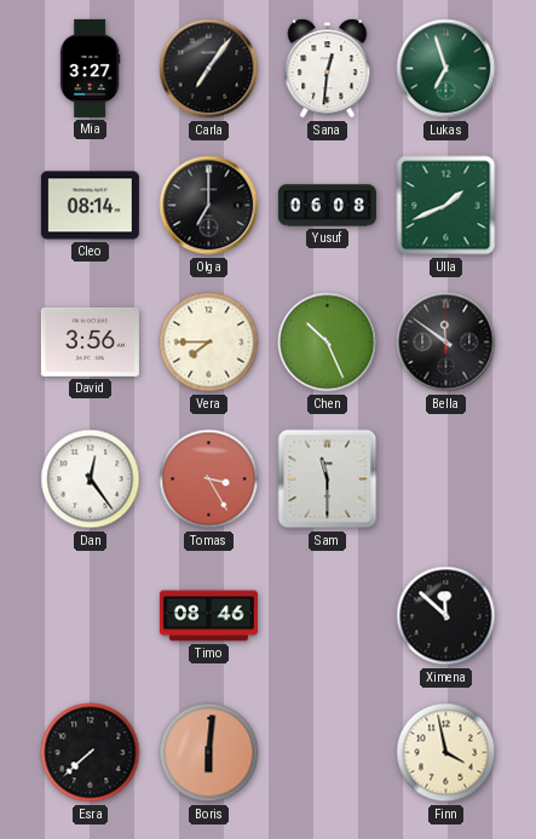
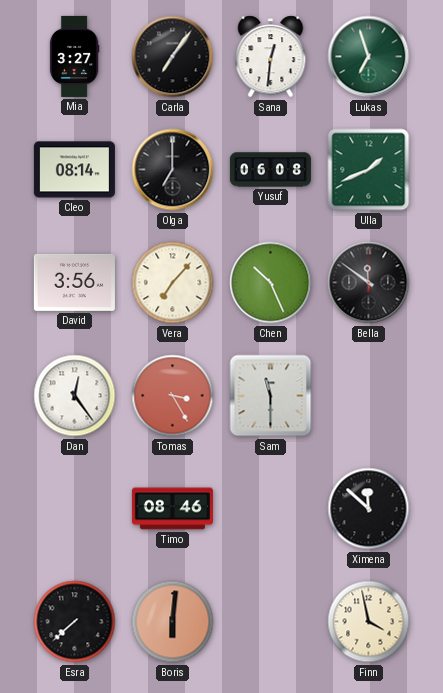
Vera: 7:45 -> 7:07 (173, 283)
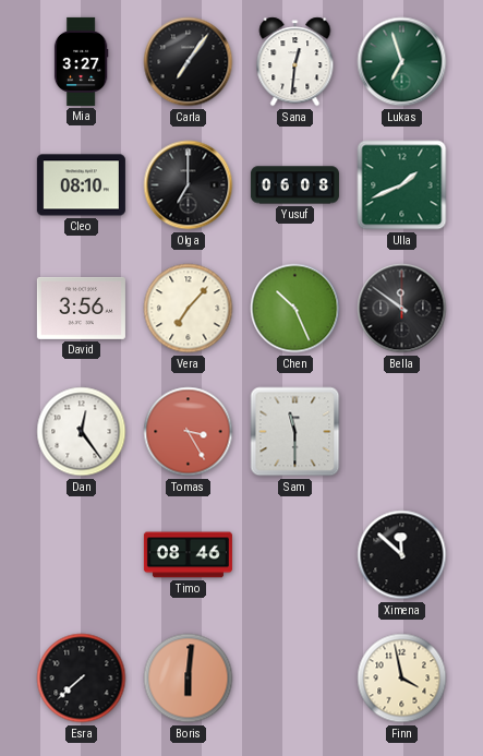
Cleo: 08:14 -> 08:10 (81, 185)
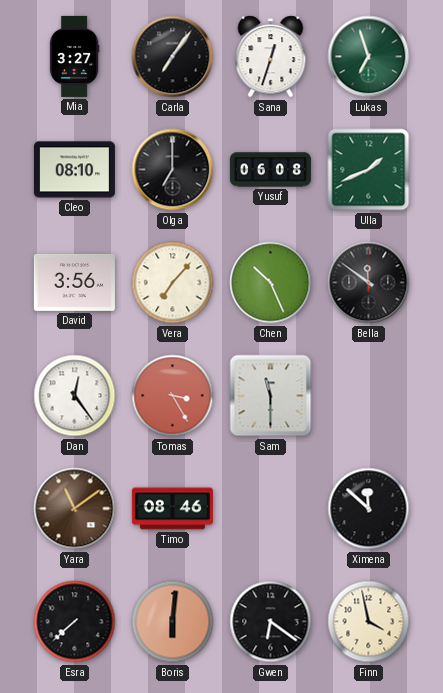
Sana: 12:31 -> 12:33 (271, 57)
Yara: none -> 11:09 (75, 509)
Gwen: none -> 6:21 (271, 622)
